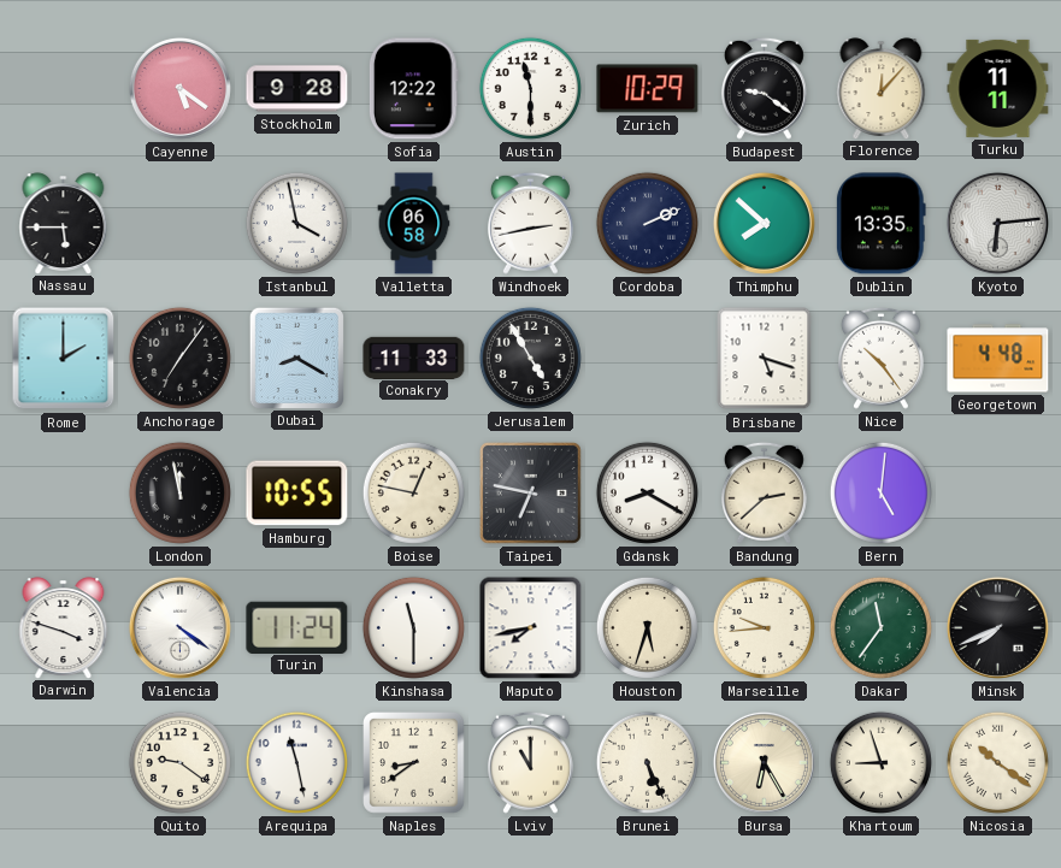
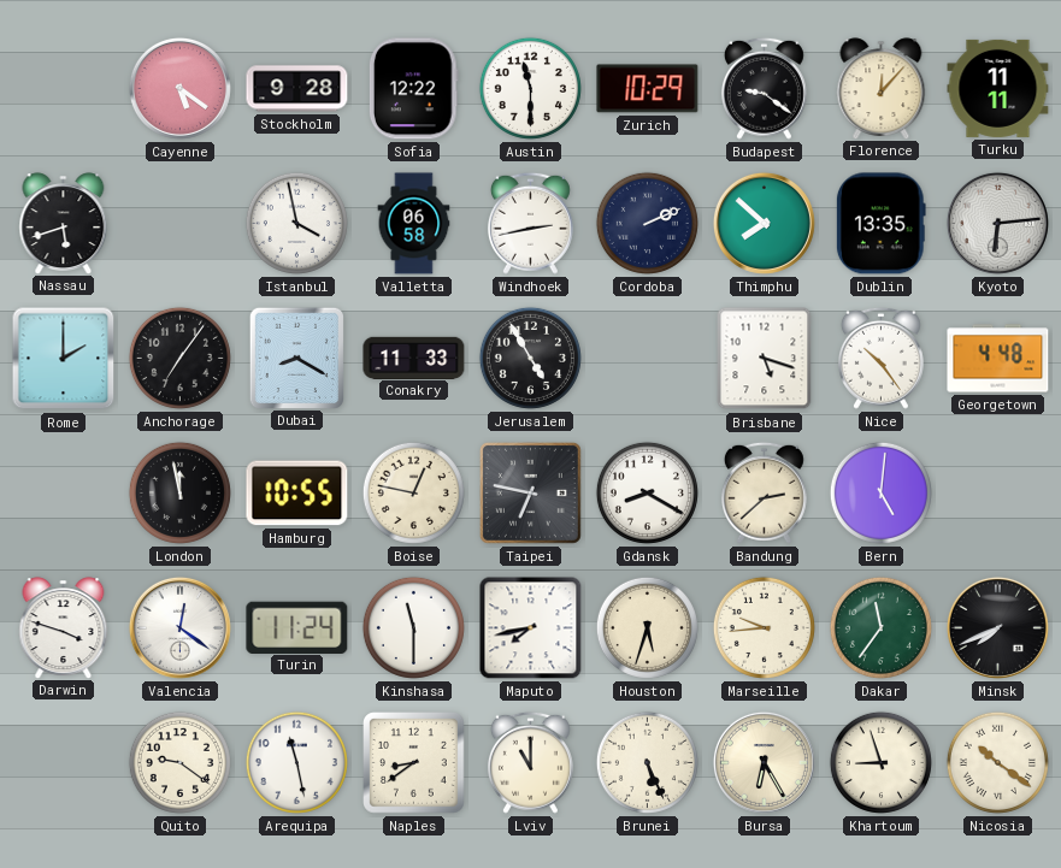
Nassau: 5:45 -> 5:42 (64, 223)
Valencia: 4:21 -> 12:21 (179, 627)
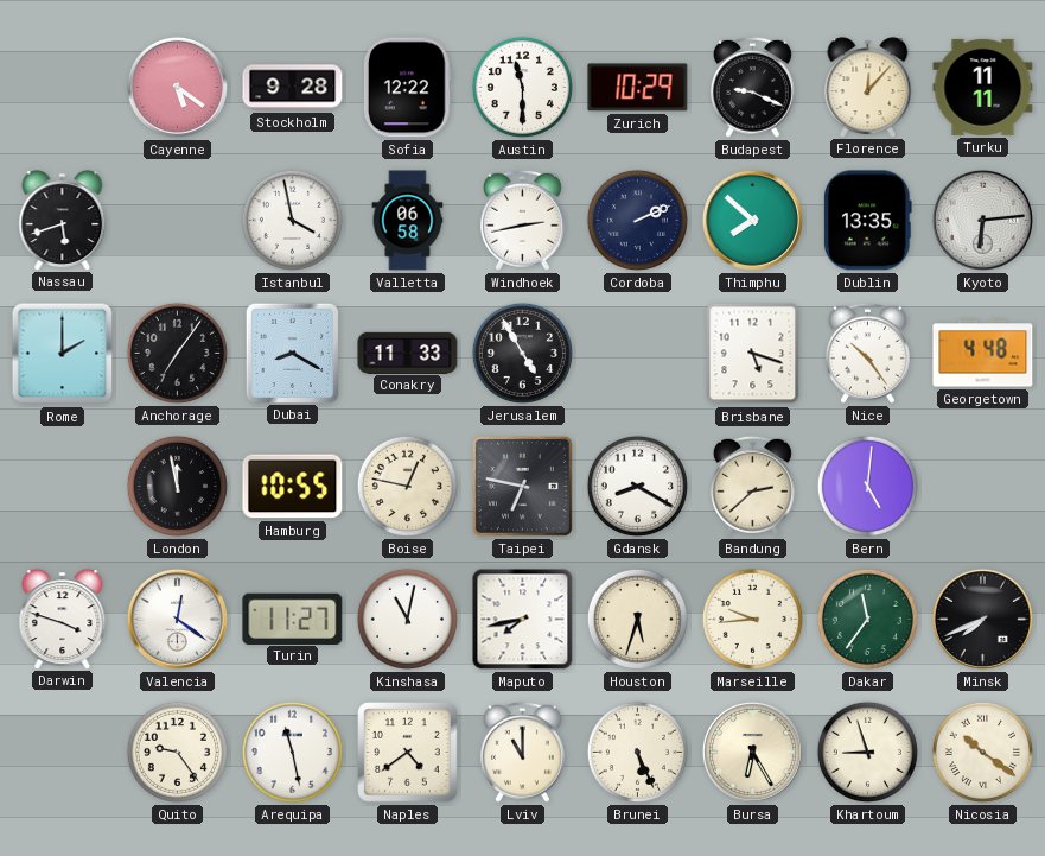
Budapest: 9:21 -> 9:19 (752, 87)
Turin: 11:24 -> 11:27 (293, 619)
Kinshasa: 11:30 -> 11:02 (407, 619)
Quito: 9:21 -> 9:24 (177, 752)
Naples: 8:39 -> 4:39 (408, 753)
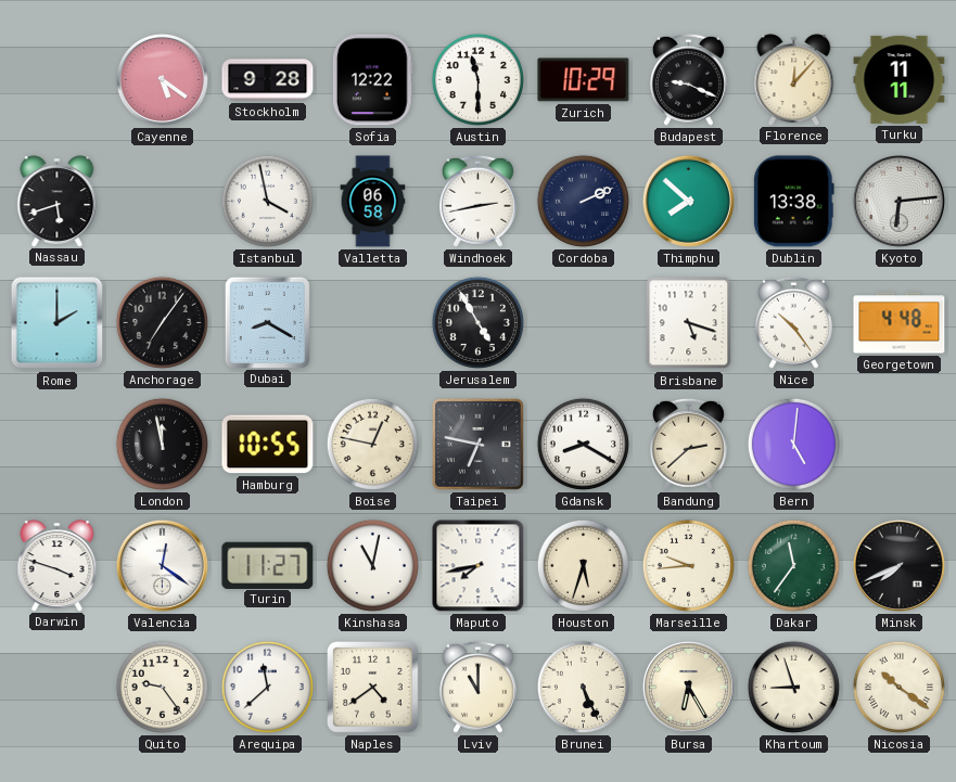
Dublin: 13:35 -> 13:38 (793, 202)
Conakry: 11:33 -> none (408, 353)
Arequipa: 11:28 -> 11:38 (267, 687)
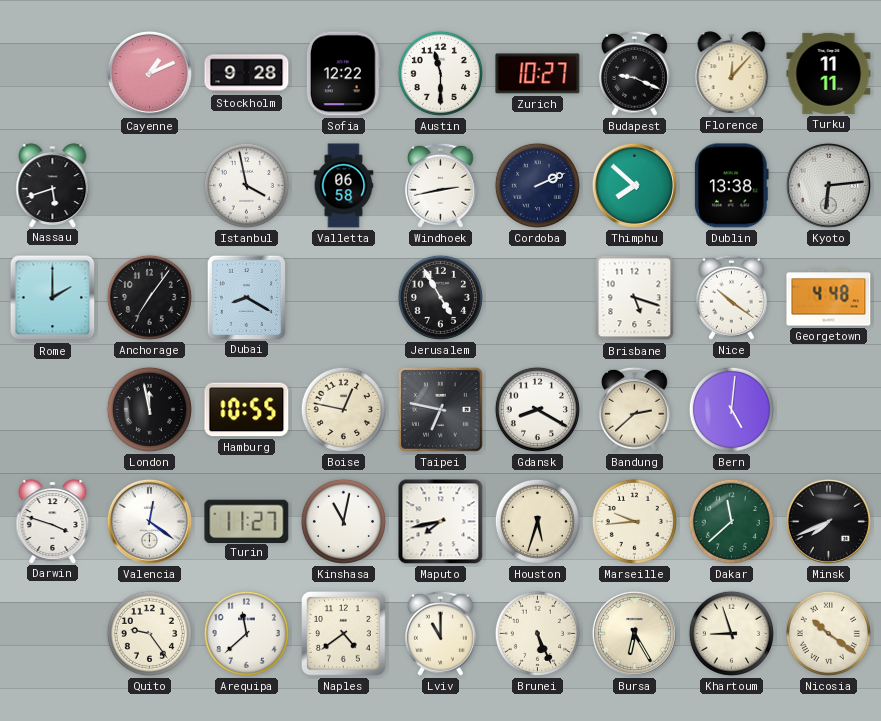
Cayenne: 5:21 -> 1:11 (149, 73)
Zurich: 10:29 -> 10:27 (538, 74)
Nice: 10:24 -> 10:21 (731, 297)
Dakar: 11:36 -> 11:38 (731, 521)
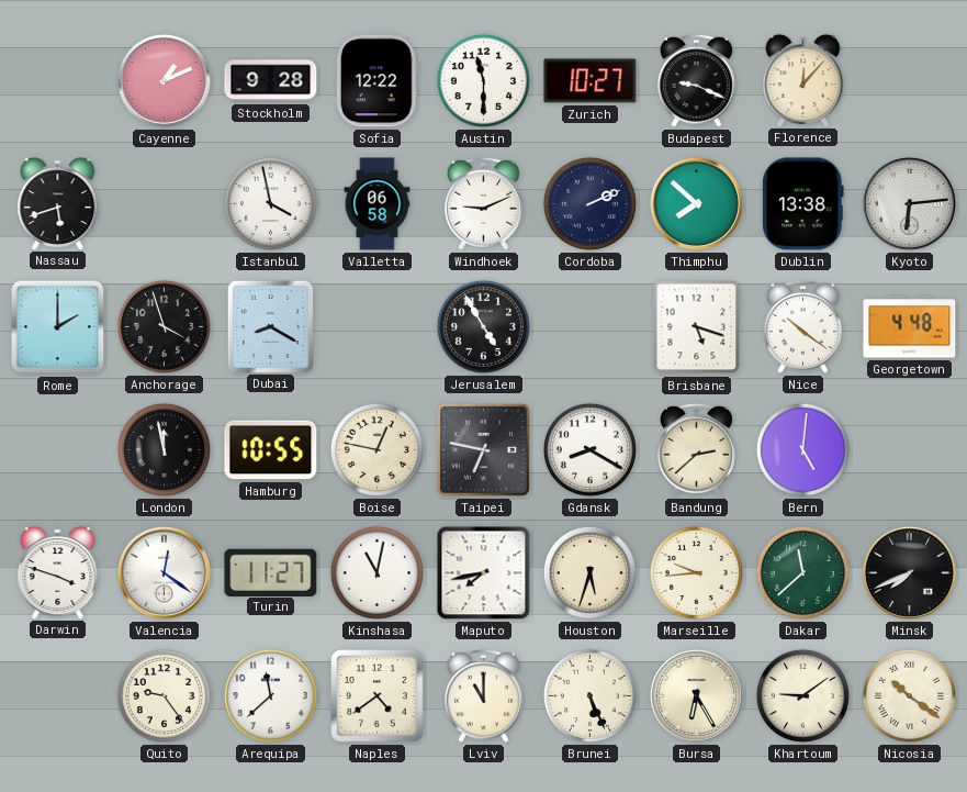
Turku: 11:11 -> none (829, 73)
Windhoek: 2:43 -> 9:11 (483, 203)
Anchorage: 7:06 -> 3:57 (164, 326)
Khartoum: 8:57 -> 9:09 (802, 695)
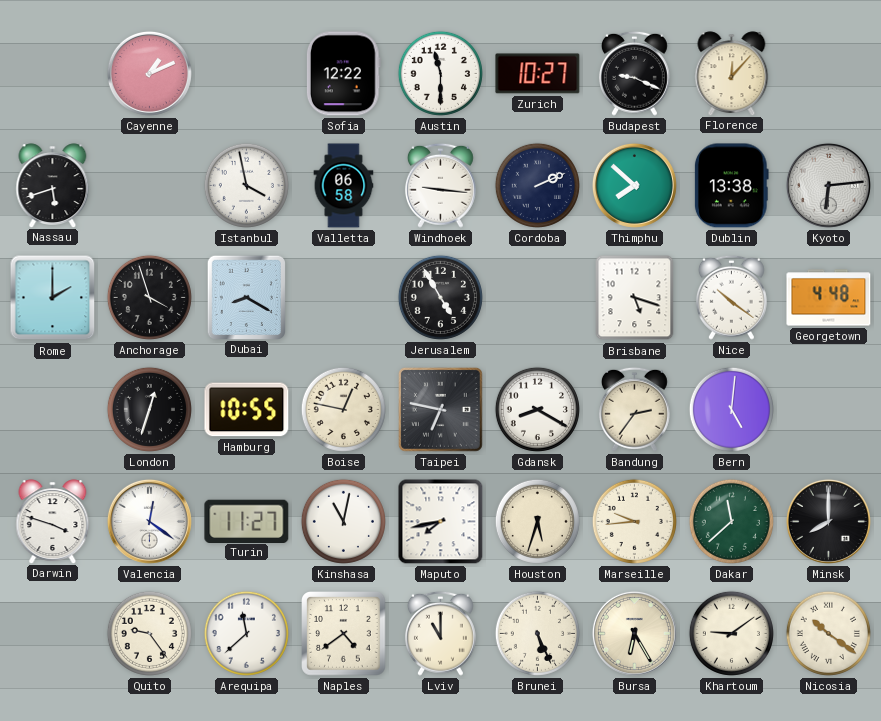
Stockholm: 9:28 -> none (271, 81)
Windhoek: 9:11 -> 9:16 (440, 185)
London: 11:58 -> 12:33 (149, 409)
Bandung: 2:38 -> 2:36 (634, 409)
Minsk: 7:41 -> 8:00 (828, 521)
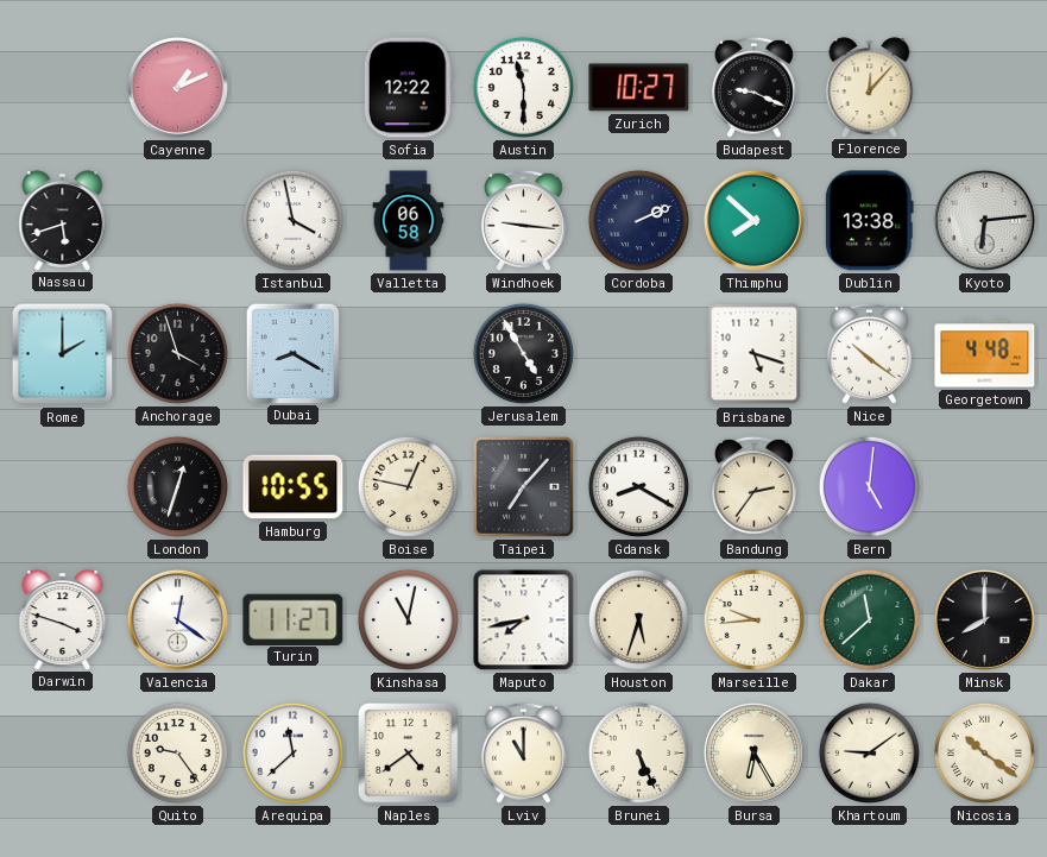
Taipei: 6:47 -> 7:07 (523, 486)
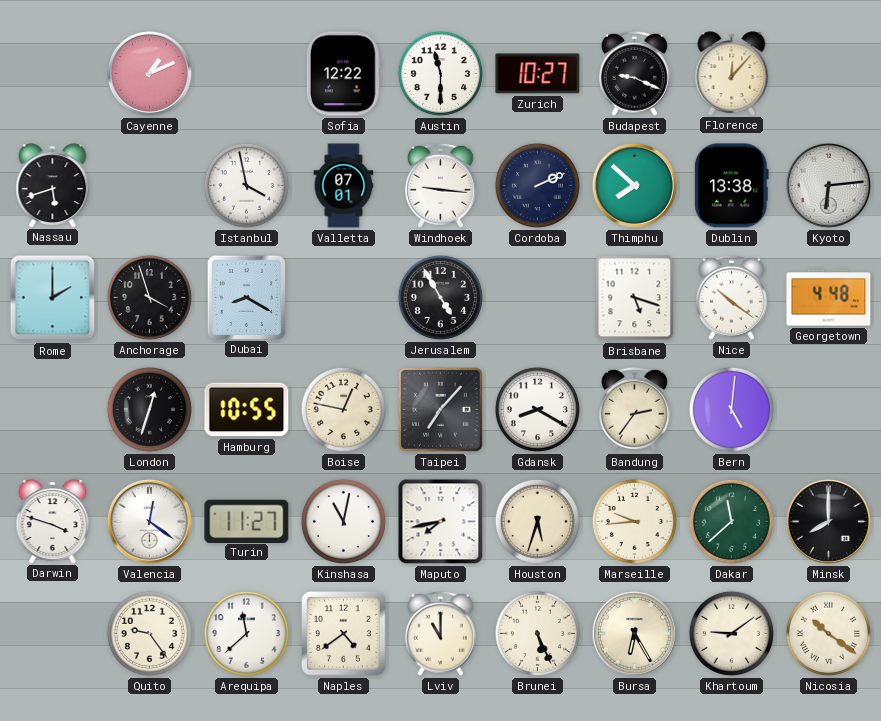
Valletta: 06:58 -> 07:01 (344, 186)
